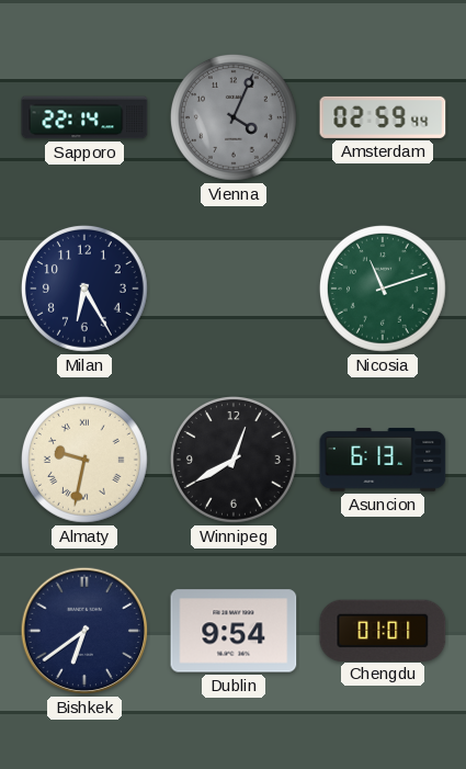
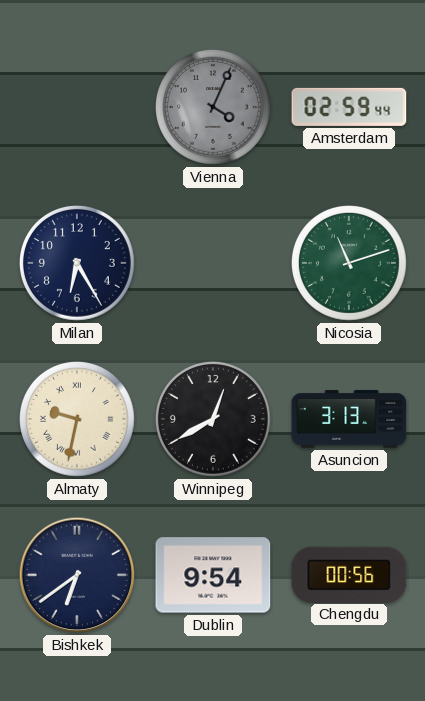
Sapporo: 22:14 -> none (84, 117)
Asuncion: 6:13 -> 3:13 (349, 419)
Chengdu: 01:01 -> 00:56 (349, 574)
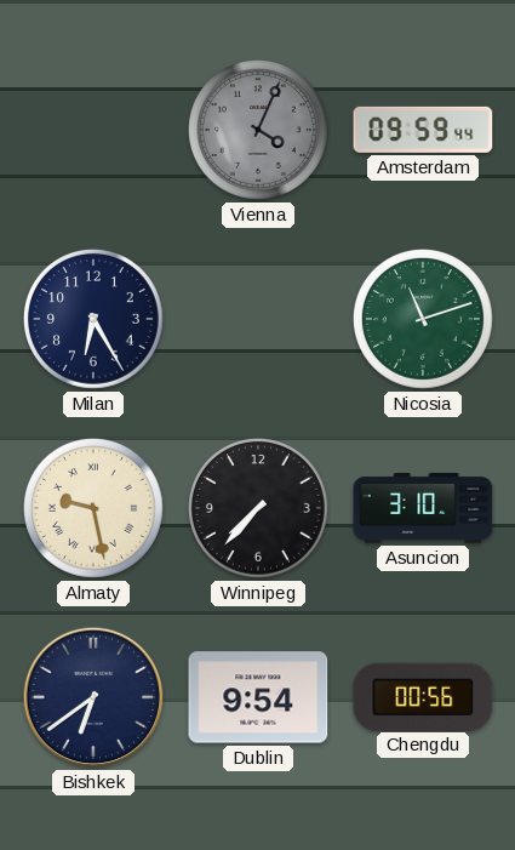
Amsterdam: 02:59 -> 09:59 (423, 130)
Almaty: 9:32 -> 9:28 (93, 508)
Winnipeg: 12:40 -> 7:37 (258, 508)
Asuncion: 3:13 -> 3:10 (423, 508)
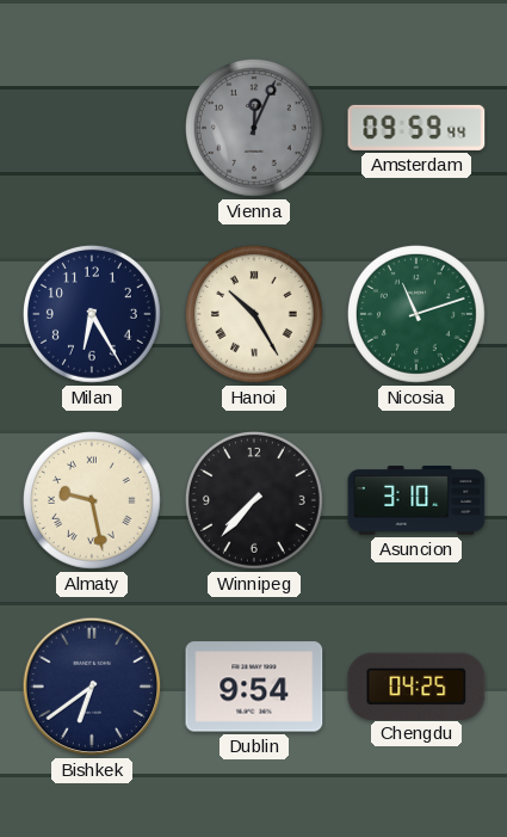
Vienna: 4:04 -> 12:04 (254, 128)
Hanoi: none -> 10:25 (254, 314)
Chengdu: 00:56 -> 04:25 (416, 685)
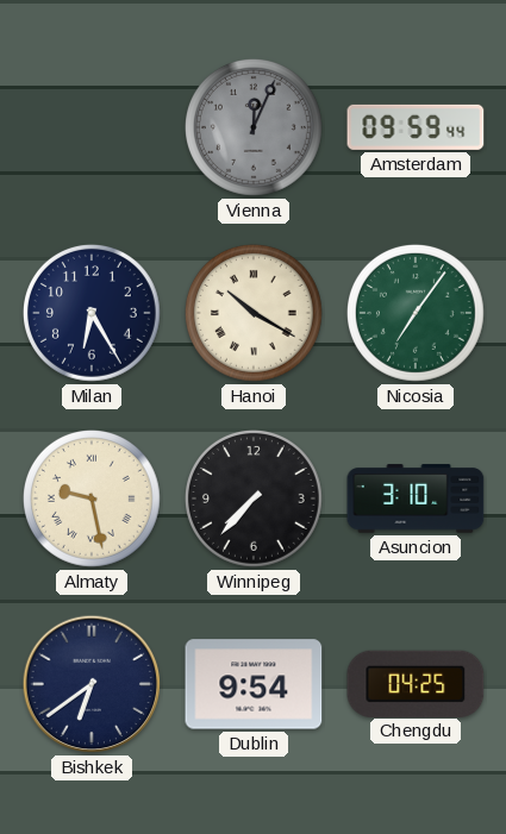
Hanoi: 10:25 -> 10:20 (254, 313)
Nicosia: 11:12 -> 7:06 (416, 313)
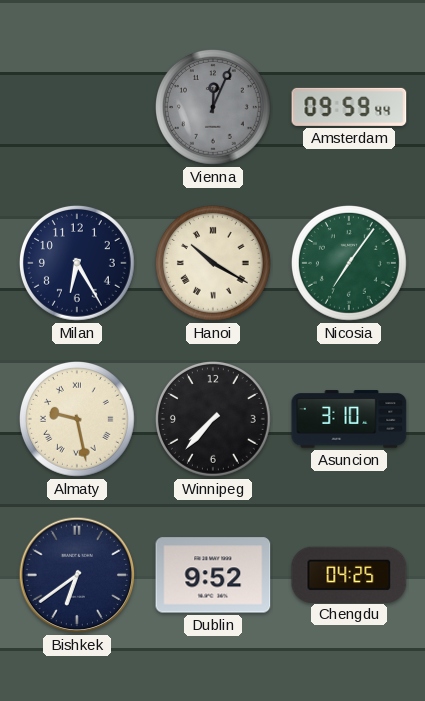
Dublin: 9:54 -> 9:52 (213, 575)
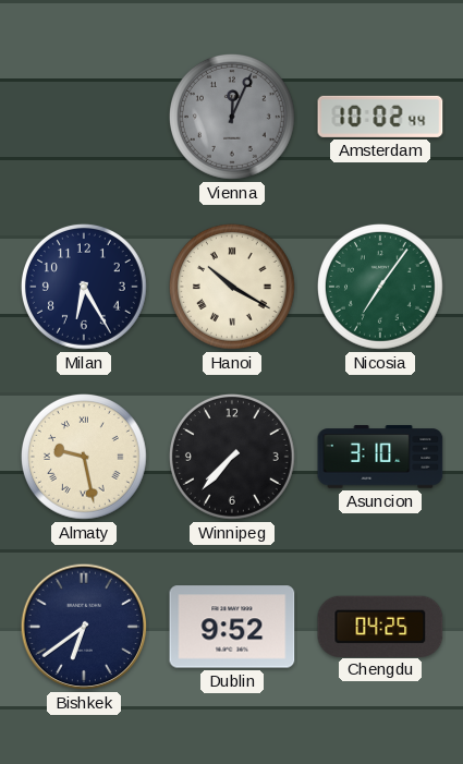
Amsterdam: 09:59 -> 10:02 (380, 117)
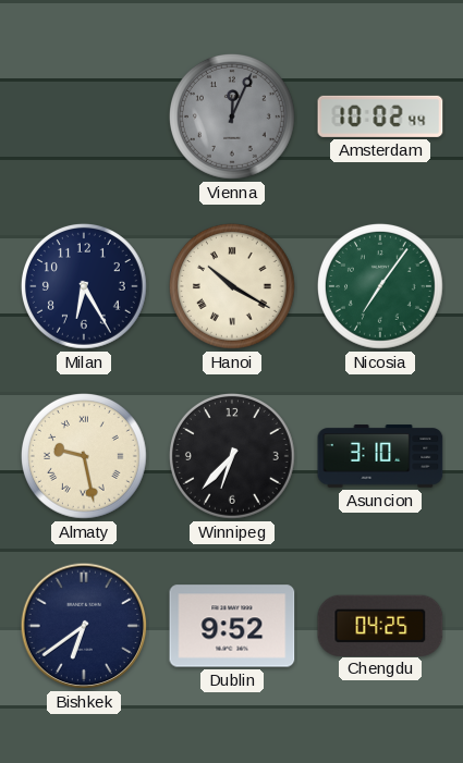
Winnipeg: 7:37 -> 6:37 (232, 456)
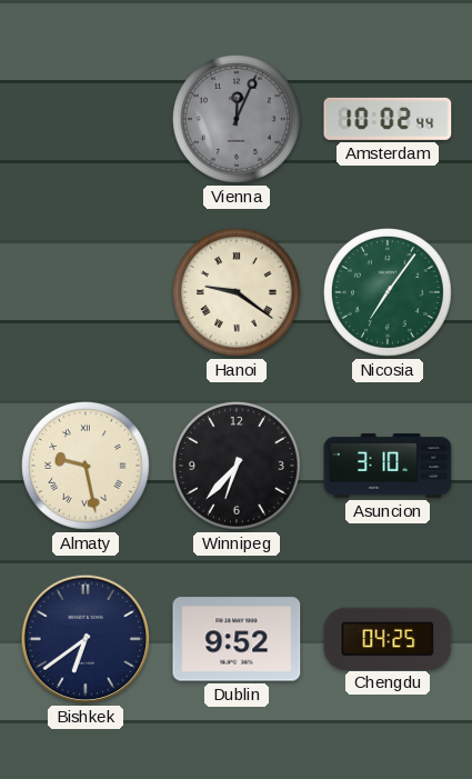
Milan: 6:25 -> none (84, 286)
Hanoi: 10:20 -> 9:21 (237, 292)
